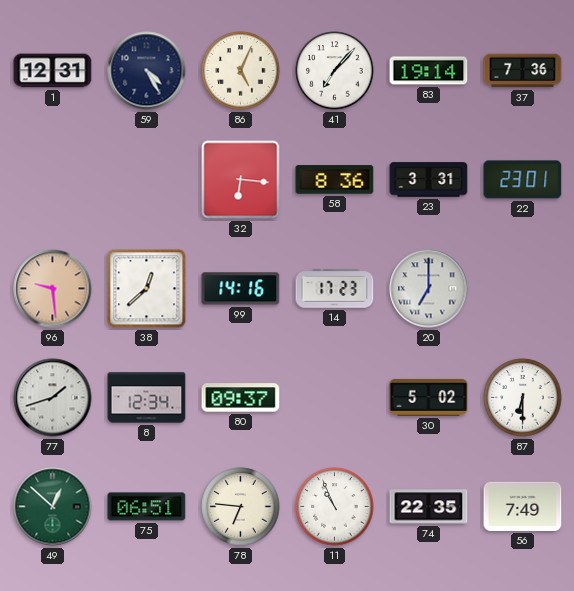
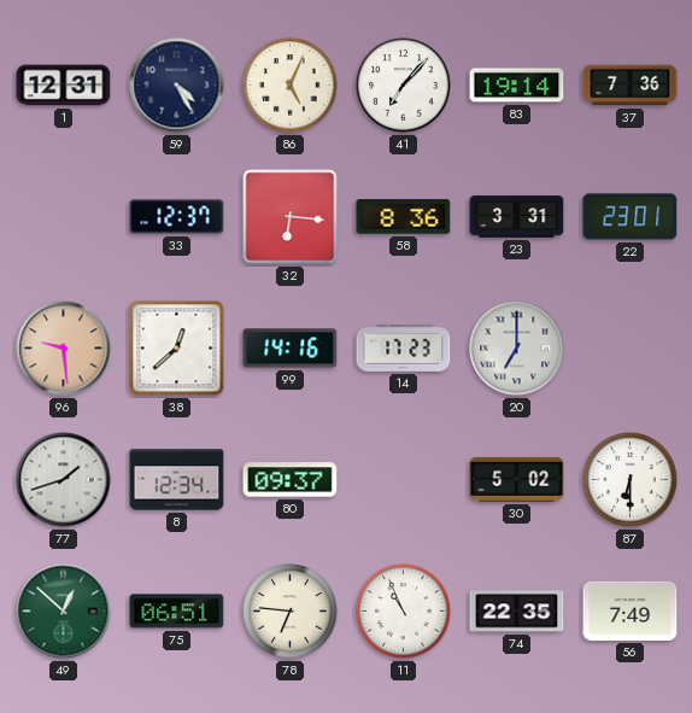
33: none -> 12:37 (177, 217)
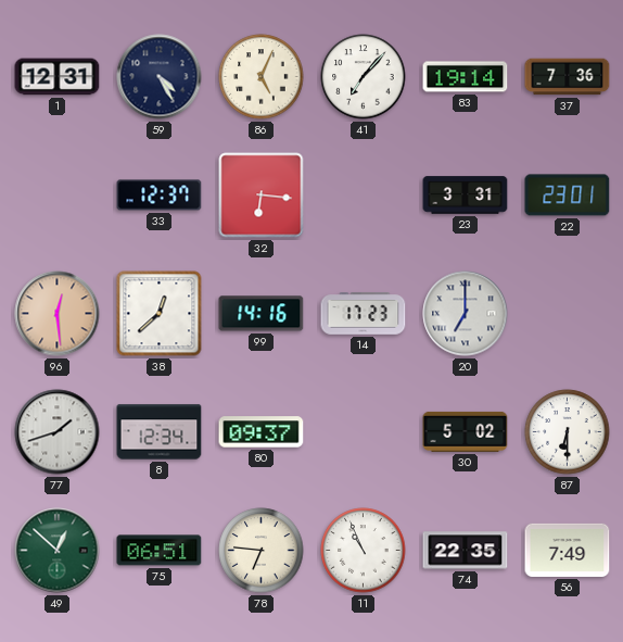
58: 8:36 -> none (404, 217)
96: 9:29 -> 12:29 (58, 314)
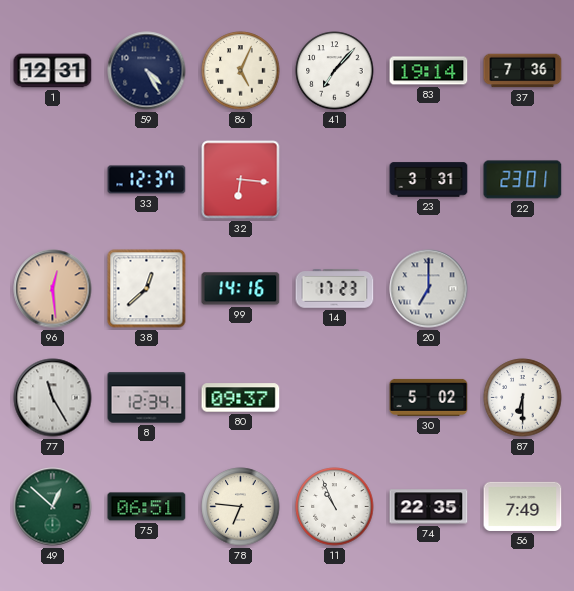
77: 1:42 -> 11:25 (53, 398)
